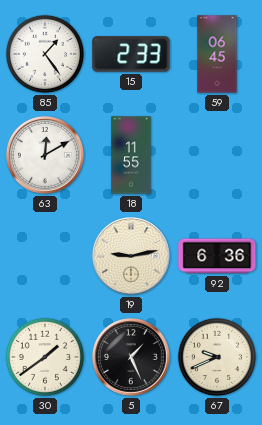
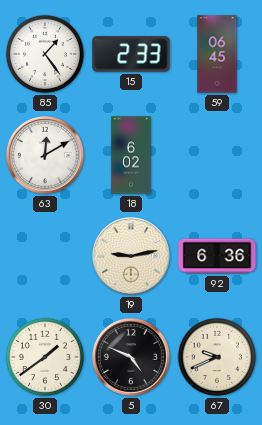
18: 11:55 -> 6:02 (131, 155)
5: 1:26 -> 4:49 (131, 357)
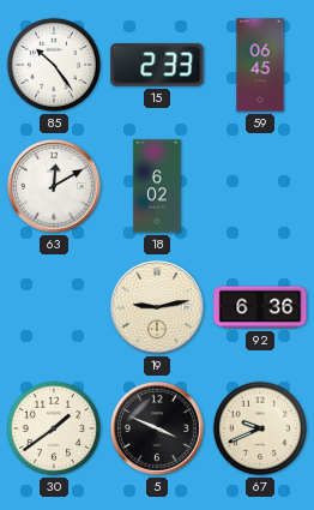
85: 1:24 -> 10:24 (54, 65)
5: 4:49 -> 3:49 (157, 428)
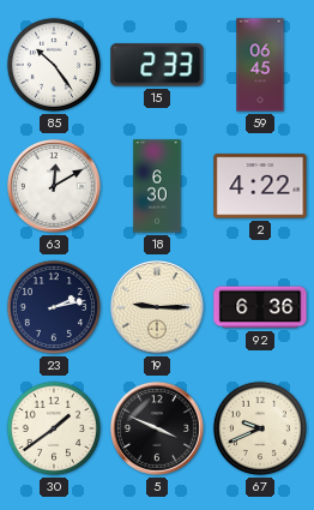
18: 6:02 -> 6:30 (157, 186)
2: none -> 4:22 (260, 186)
23: none -> 2:13 (54, 307)
19: 9:13 -> 9:15 (157, 307)
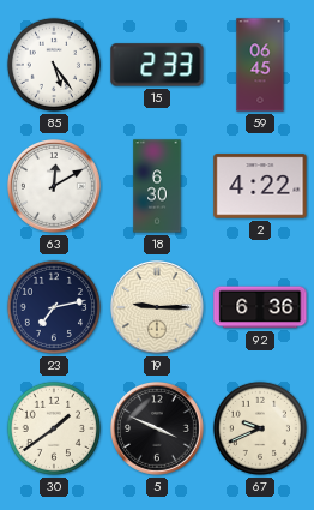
85: 10:24 -> 5:24 (54, 65)
23: 2:13 -> 7:13 (54, 307)
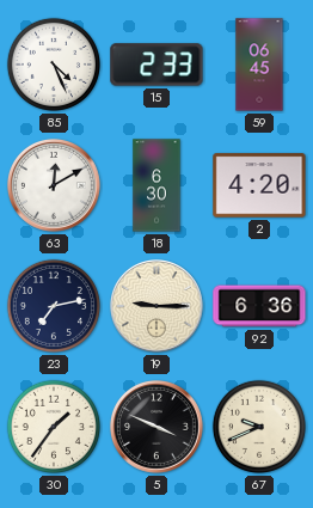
85: 5:24 -> 4:26 (54, 65)
2: 4:22 -> 4:20 (259, 185)
30: 1:39 -> 1:36 (54, 427)
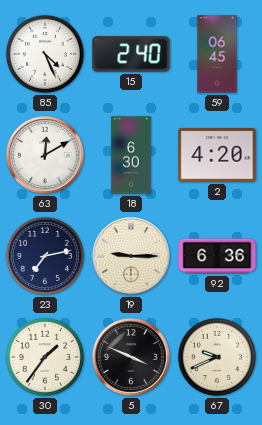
15: 2:33 -> 2:40 (131, 54)
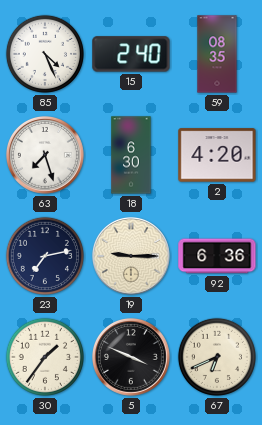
59: 06:45 -> 08:35 (217, 54)
63: 12:10 -> 7:27 (45, 155)
67: 9:41 -> 6:41 (217, 357)
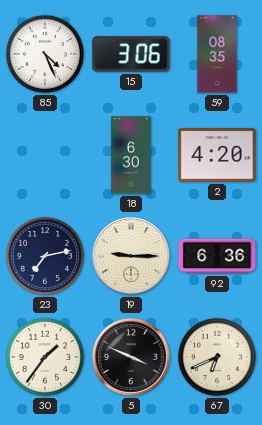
15: 2:40 -> 3:06 (131, 54)
63: 7:27 -> none (45, 155)
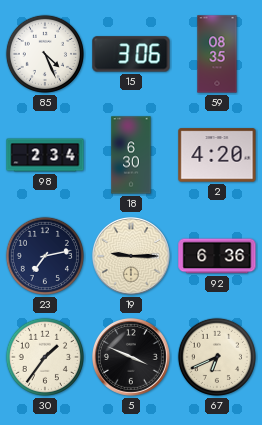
98: none -> 2:34 (45, 155)
